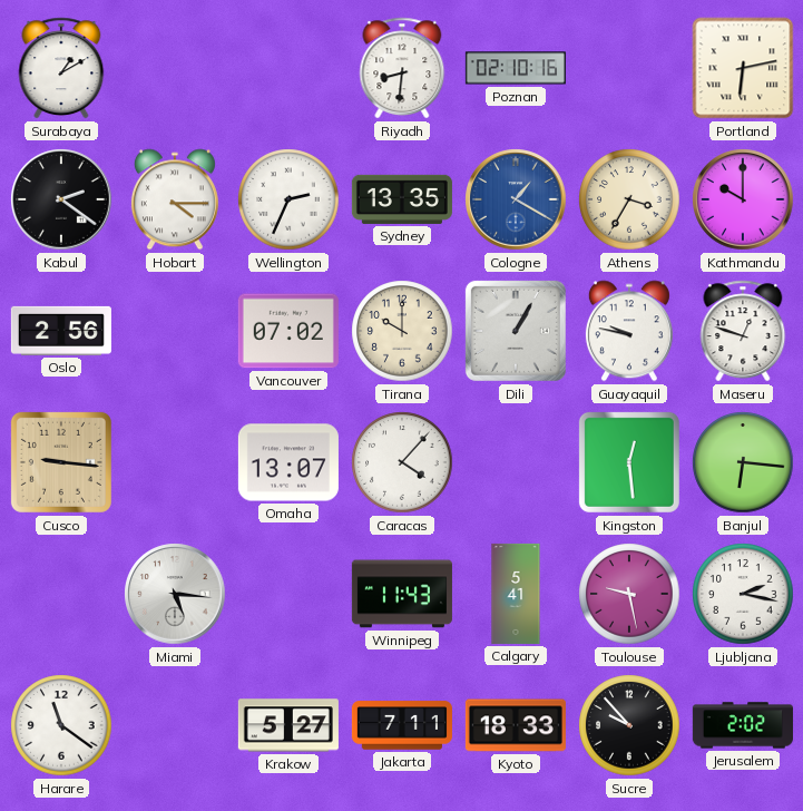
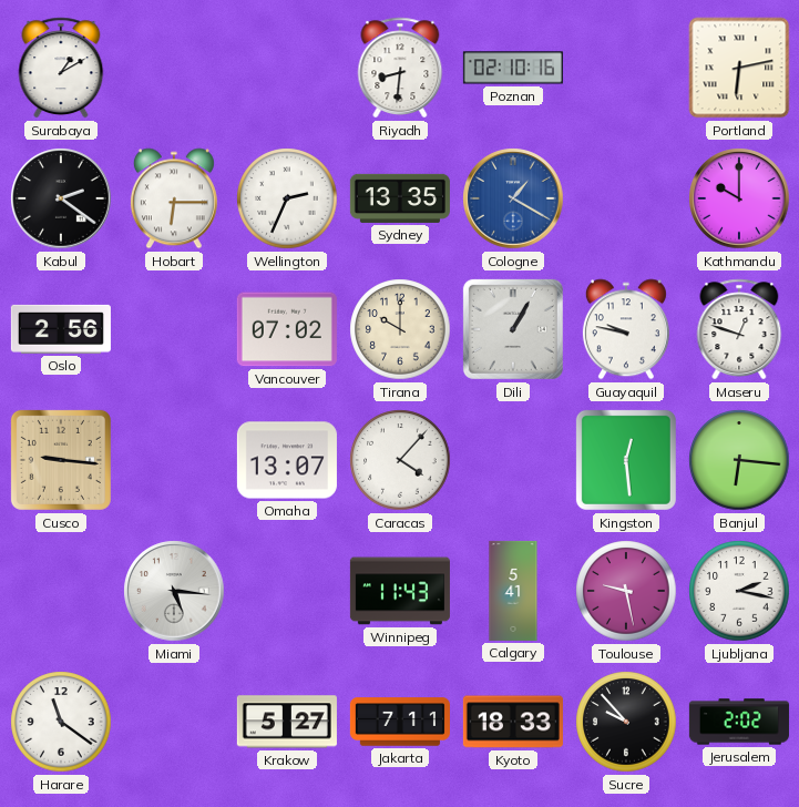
Hobart: 4:15 -> 6:15 (174, 198)
Athens: 3:35 -> none (629, 199)
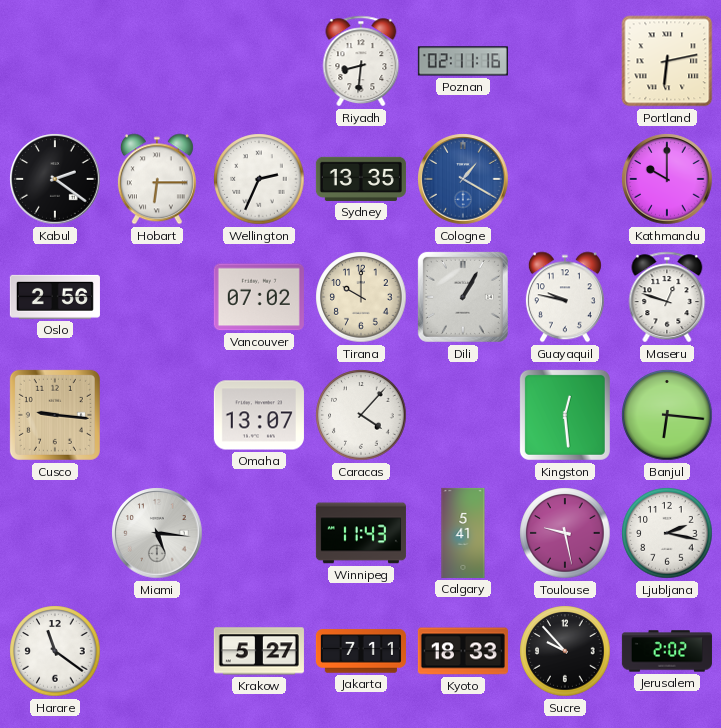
Surabaya: 1:10 -> none (61, 68)
Poznan: 02:10 -> 02:11 (463, 61)
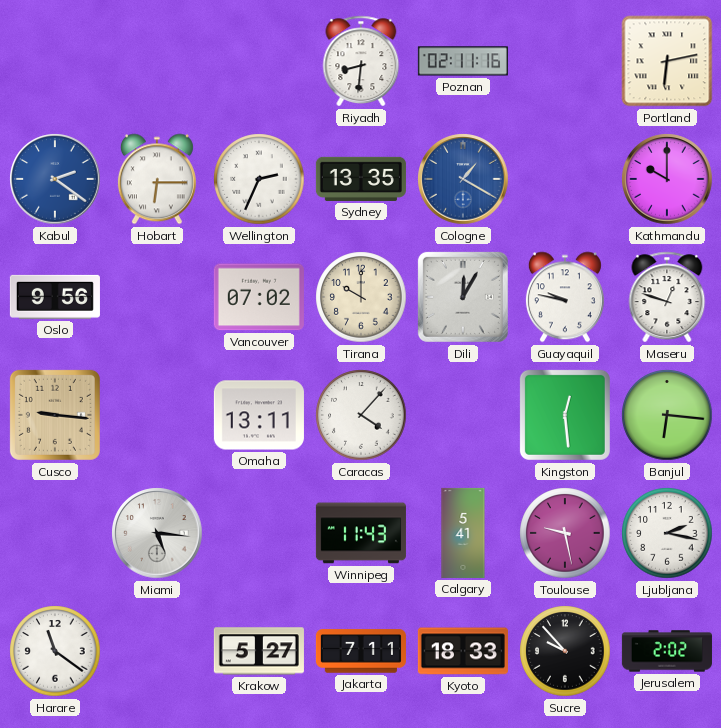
Kabul dial: black -> blue (55, 179)
Oslo: 2:56 -> 9:56 (55, 297)
Dili: 1:05 -> 12:05 (463, 297)
Omaha: 13:07 -> 13:11 (259, 415)
